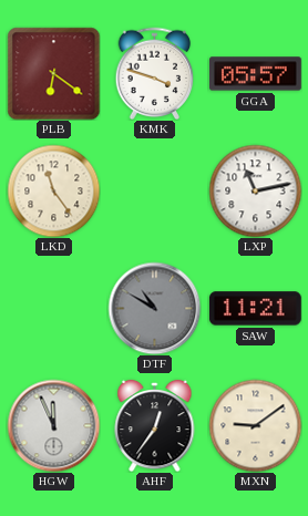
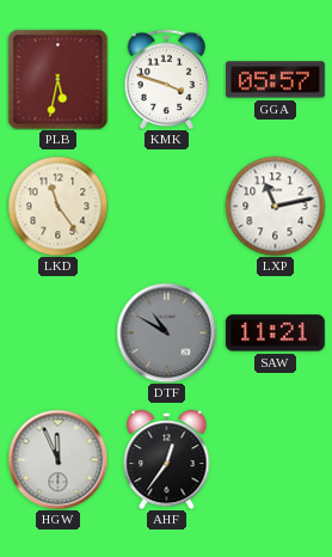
PLB: 6:21 -> 5:32 (57, 79)
MXN: 9:09 -> none (255, 425)
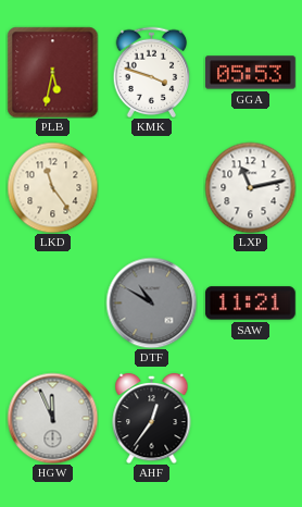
GGA: 05:57 -> 05:53 (251, 73)
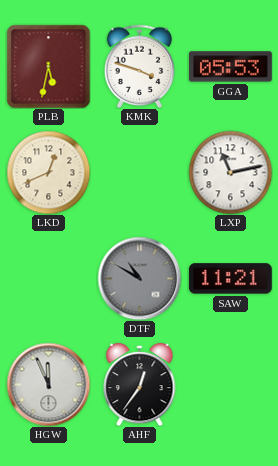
LKD: 11:24 -> 12:41 (48, 172)
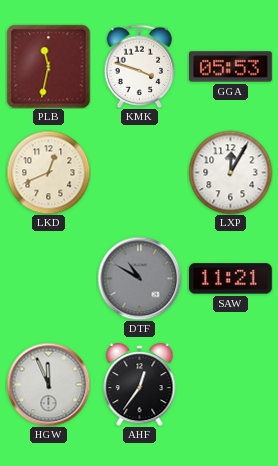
PLB: 5:32 -> 11:32 (48, 66)
LXP: 11:13 -> 12:05 (230, 172)
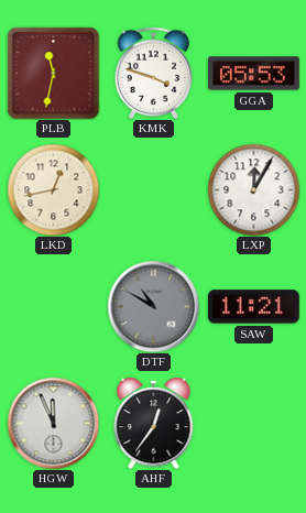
LKD: 12:41 -> 12:43 (53, 189)
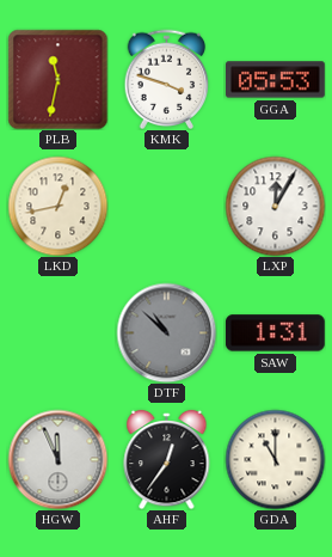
DTF: 10:50 -> 10:52 (166, 332)
SAW: 11:21 -> 1:31 (275, 333)
GDA: none -> 11:00 (275, 459)
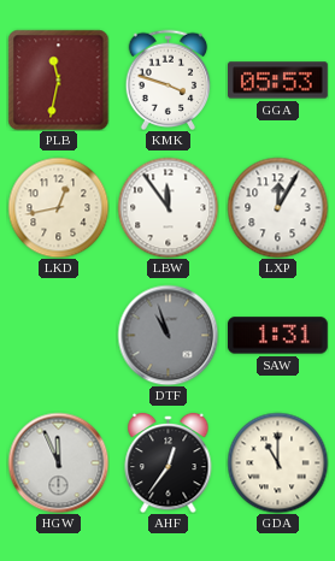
LBW: none -> 11:54 (167, 207)
DTF: 10:52 -> 10:57 (167, 335)
